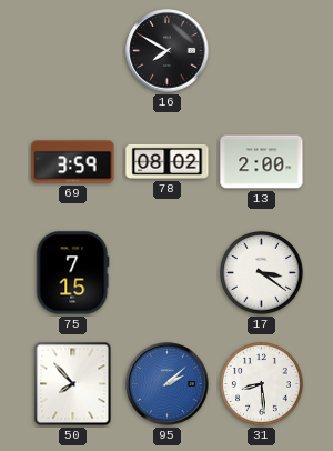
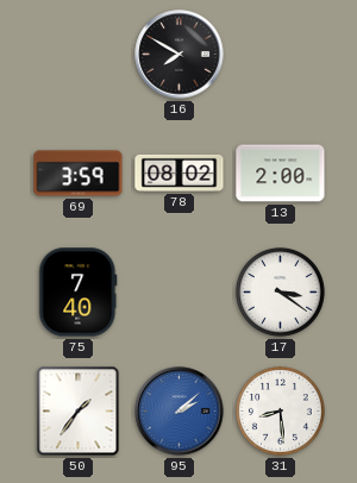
75: 7:15 -> 7:40 (79, 293)
50: 7:53 -> 1:36 (79, 412)
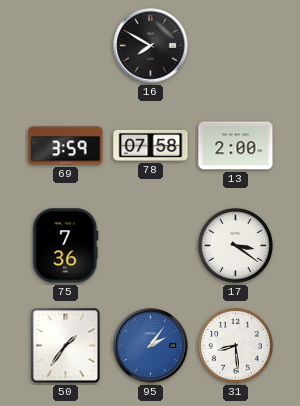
78: 08:02 -> 07:58 (151, 145)
75: 7:40 -> 7:36 (66, 246)
95: 2:08 -> 2:06 (151, 346)
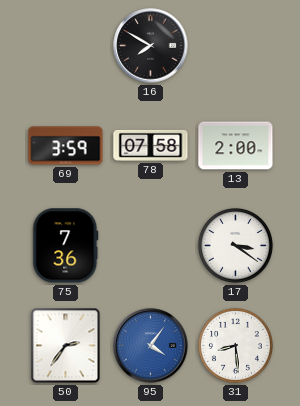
50: 1:36 -> 2:36 (66, 346)
95: 2:06 -> 4:06 (151, 346)
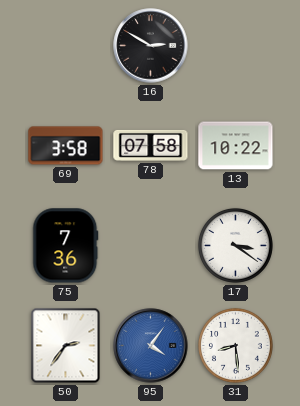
16: 7:50 -> 2:50 (151, 46)
69: 3:59 -> 3:58 (66, 146)
13: 2:00 -> 10:22 (236, 146)
